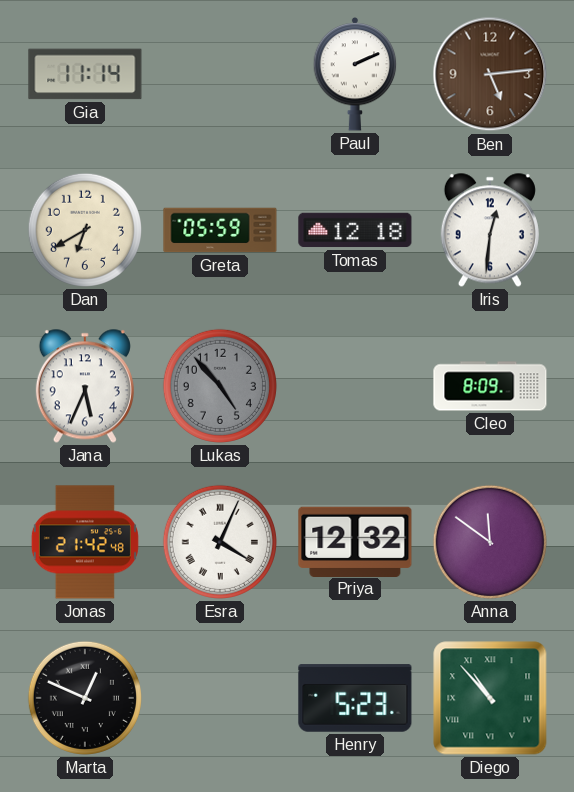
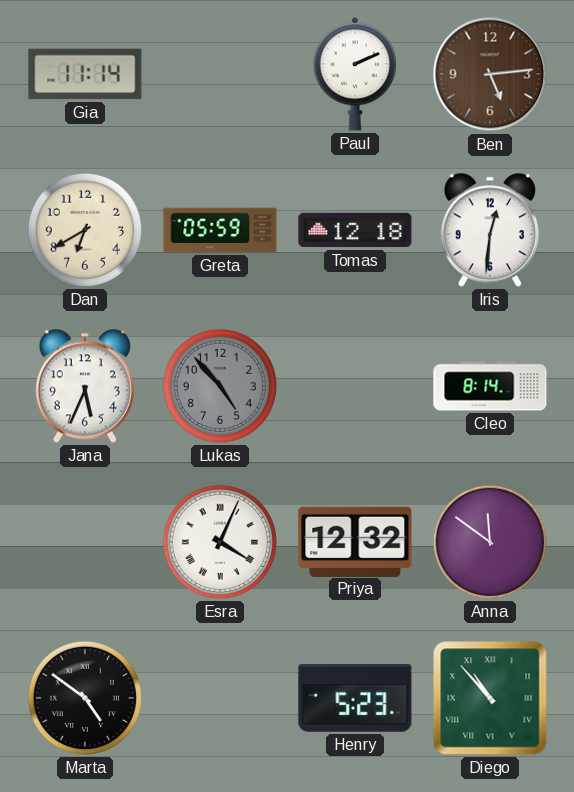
Cleo: 8:09 -> 8:14 (490, 386)
Jonas: 21:42 -> none (85, 542)
Marta: 12:49 -> 4:51 (85, 698)
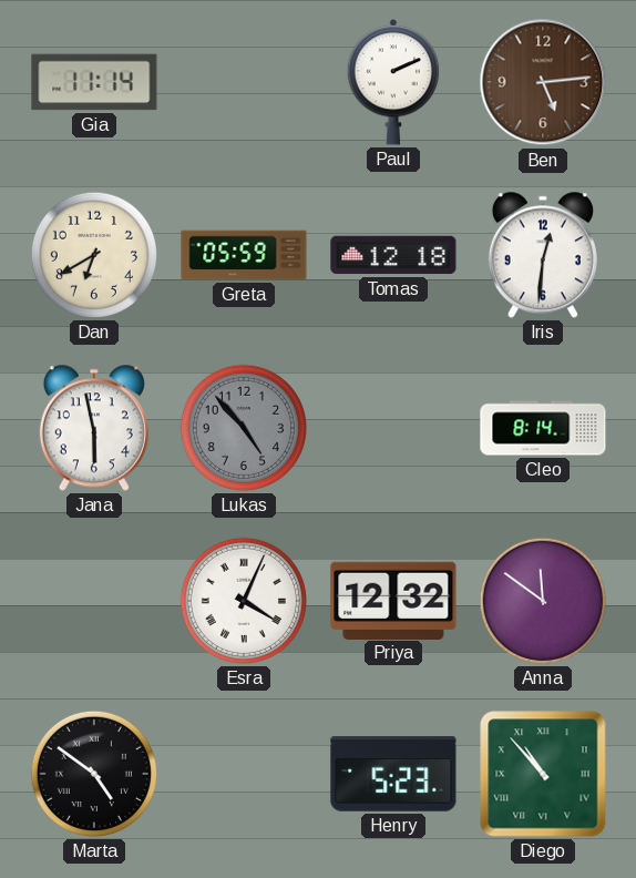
Jana: 5:34 -> 5:58 (94, 428)
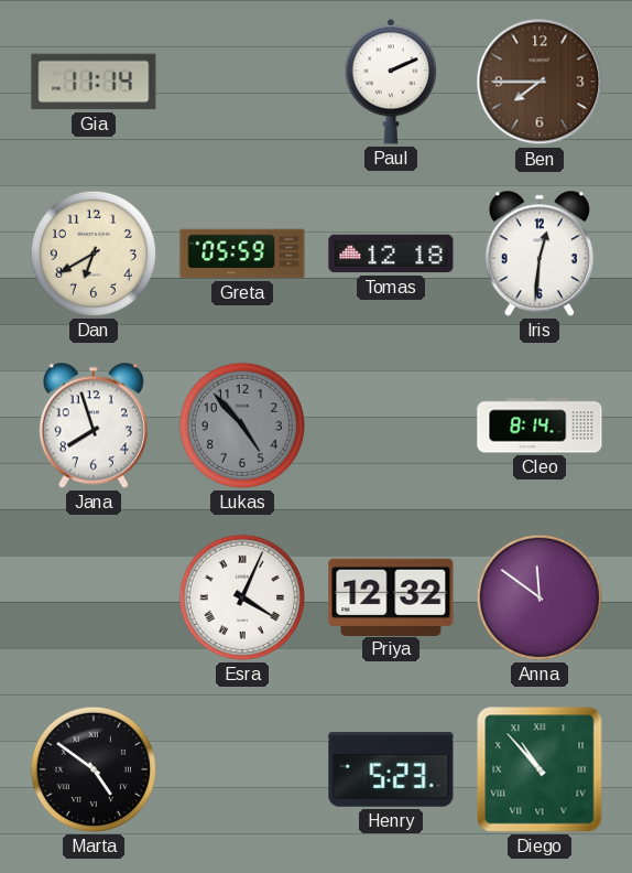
Ben: 5:14 -> 7:45 (540, 82)
Jana: 5:58 -> 7:57 (94, 425)
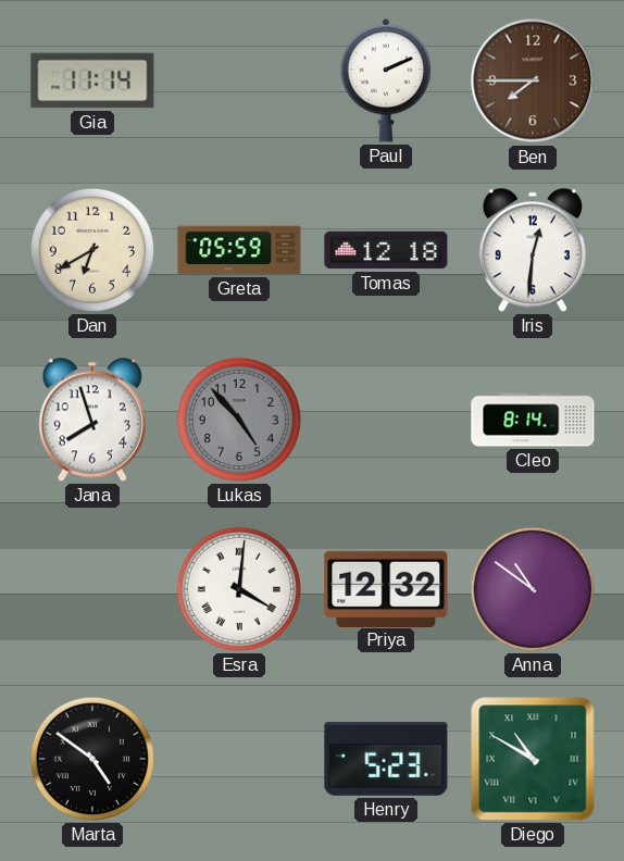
Esra: 4:04 -> 4:01 (239, 589)
Anna: 11:51 -> 10:51 (533, 589)
Diego: 10:53 -> 10:50 (533, 759)
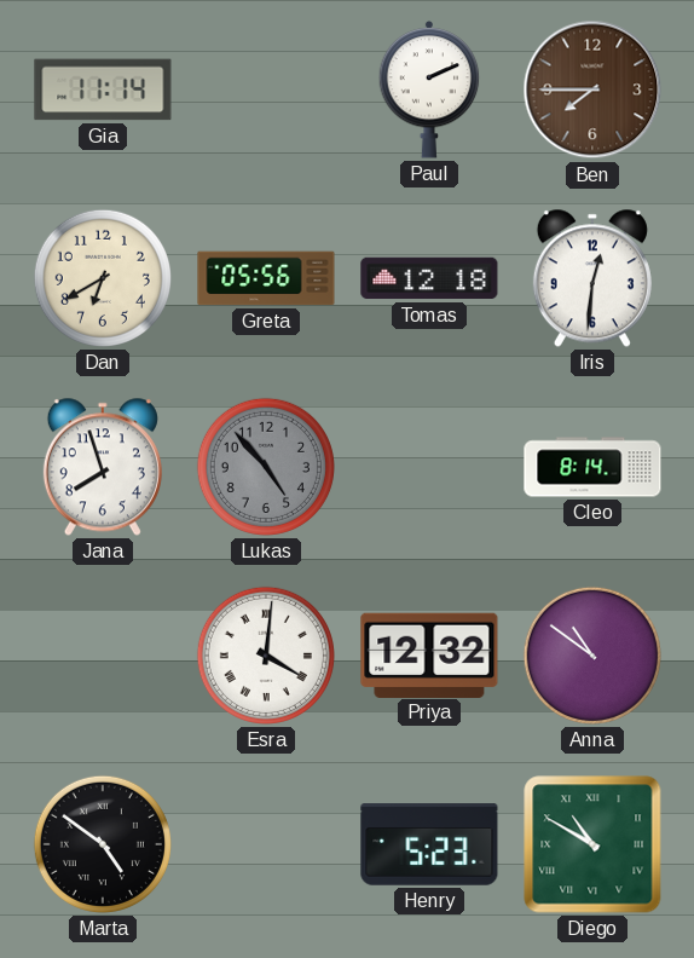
Greta: 05:59 -> 05:56 (266, 278)
